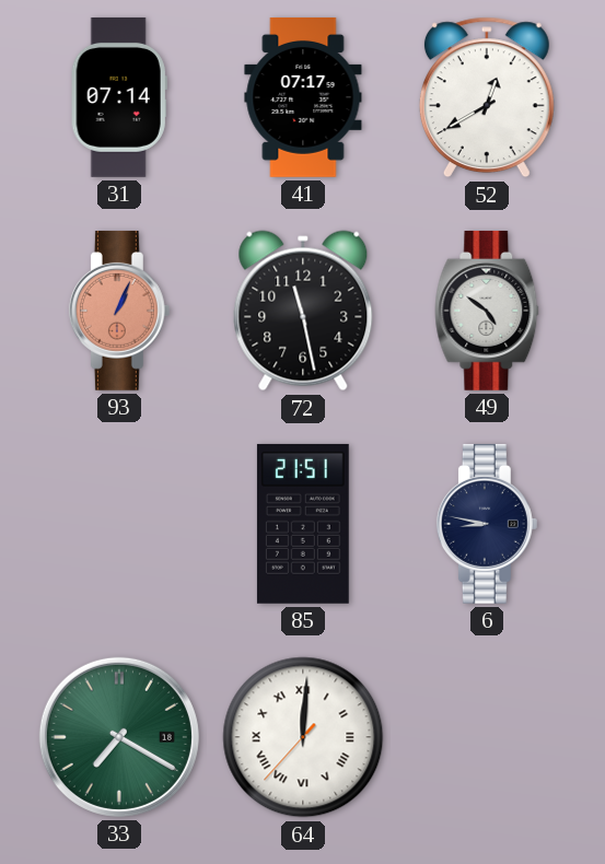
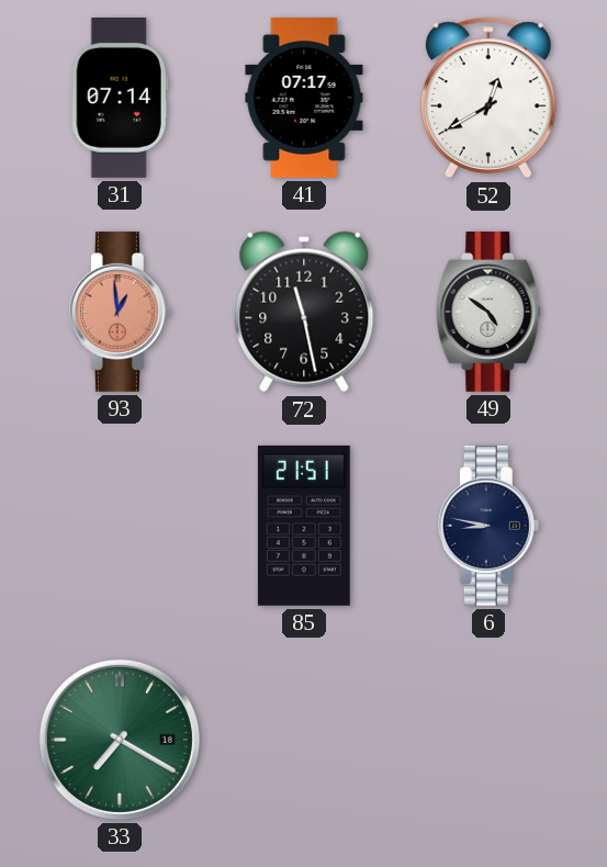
93: 1:04 -> 12:59 (120, 312)
64: 12:00 -> none (303, 737)
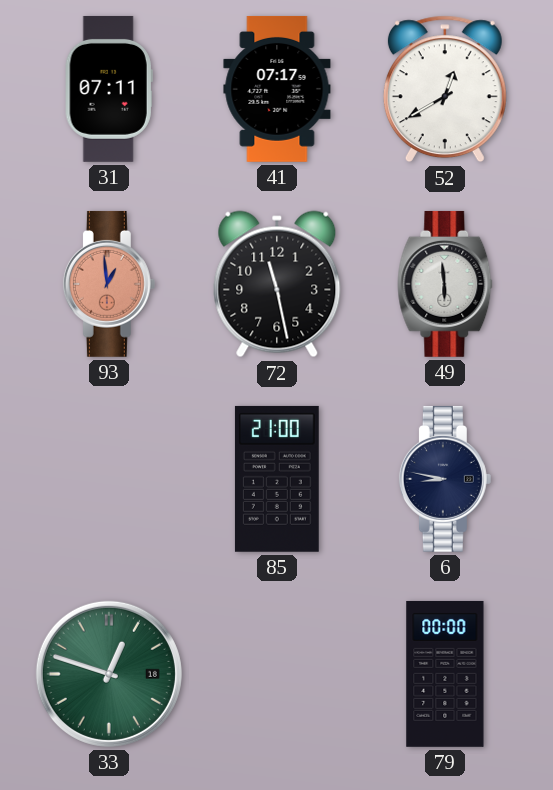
31: 07:14 -> 07:11 (109, 89)
49: 4:51 -> 5:59 (445, 284)
85: 21:51 -> 21:00 (277, 479)
33: 7:20 -> 12:48 (109, 674)
79: none -> 00:00 (445, 674)
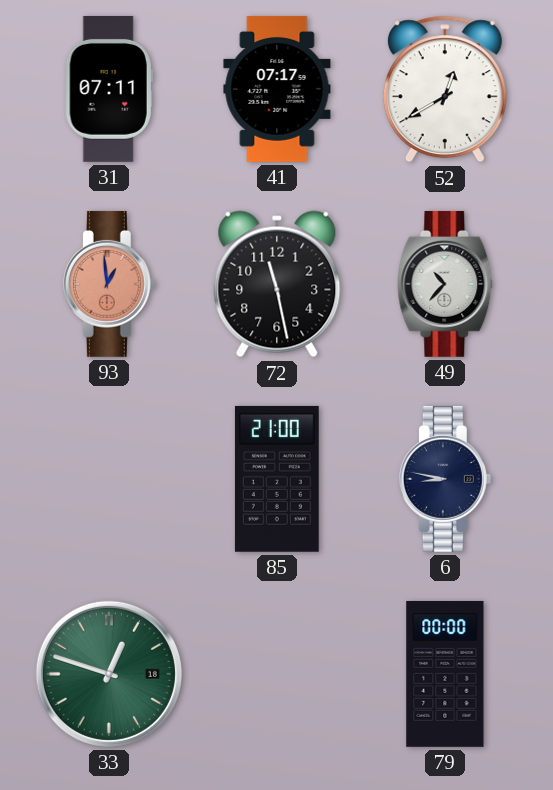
49: 5:59 -> 10:37 (445, 284)
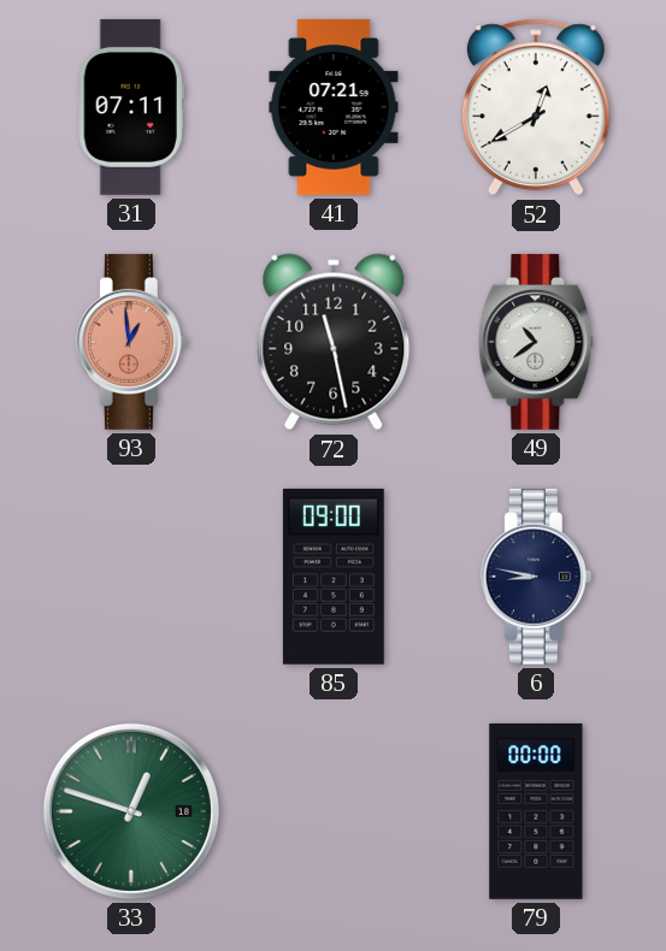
41: 07:17 -> 07:21 (334, 107)
49: 10:37 -> 10:39 (536, 342)
85: 21:00 -> 09:00 (334, 577)
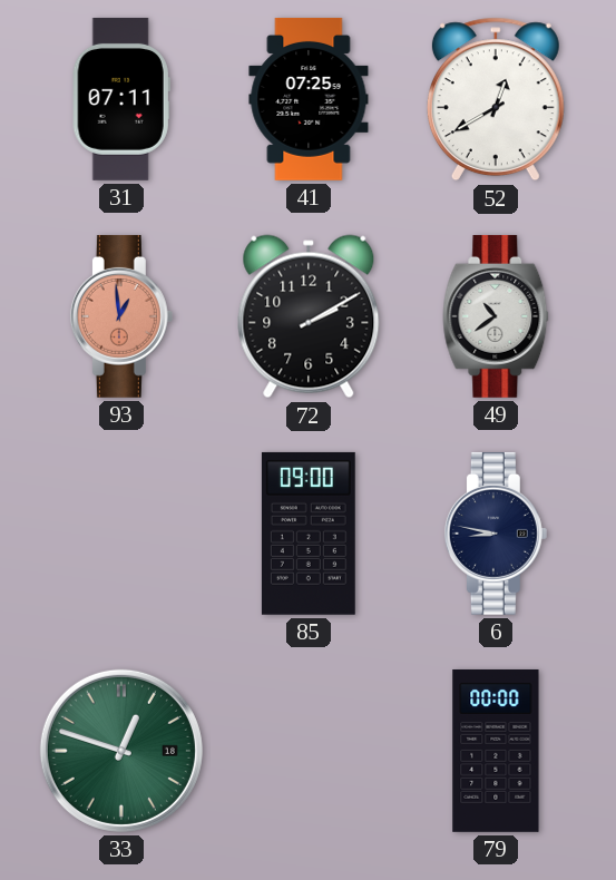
41: 07:21 -> 07:25 (309, 99)
72: 11:28 -> 2:10 (309, 316)
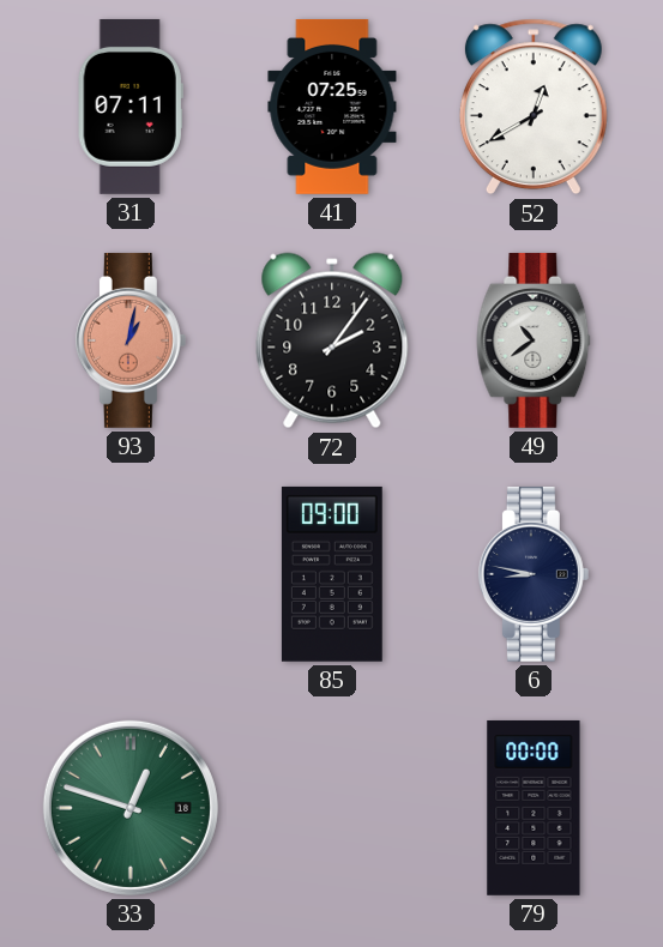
93: 12:59 -> 1:02 (131, 340)
72: 2:10 -> 2:06 (332, 340)
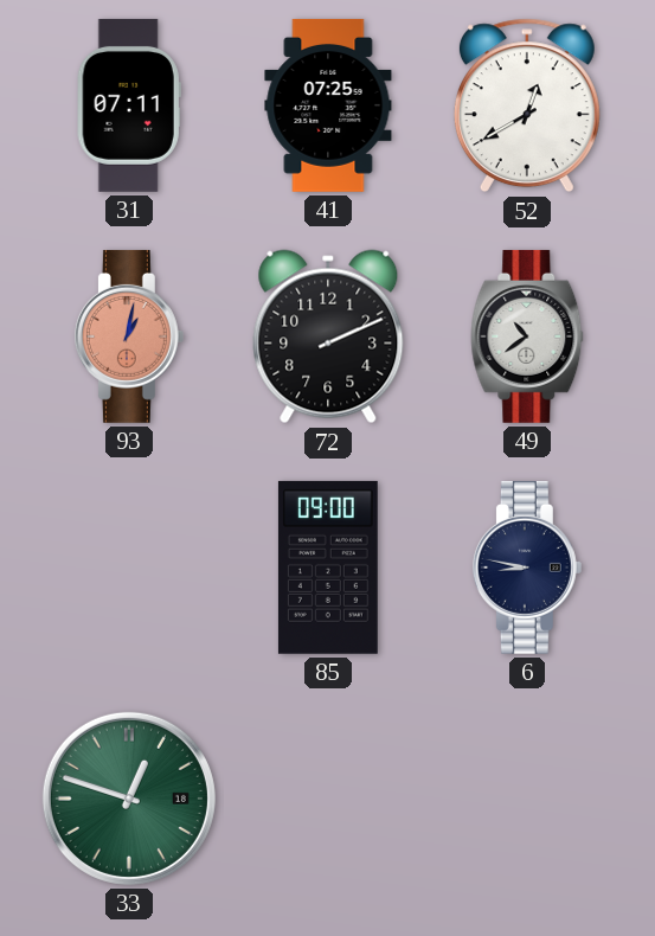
72: 2:06 -> 2:11 (328, 336)
79: 00:00 -> none (534, 808)
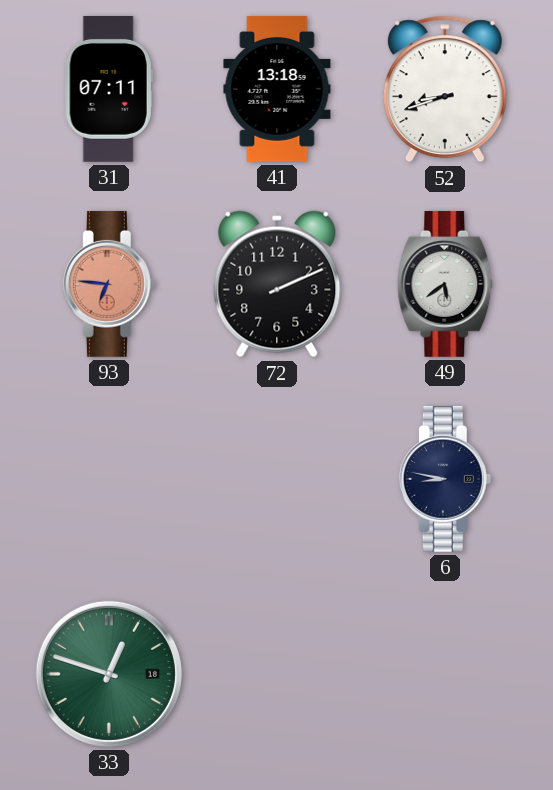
41: 07:25 -> 13:18 (277, 89)
52: 12:40 -> 8:42 (445, 89)
93: 1:02 -> 6:46 (109, 284)
49: 10:39 -> 5:39 (445, 284)
85: 09:00 -> none (328, 568)
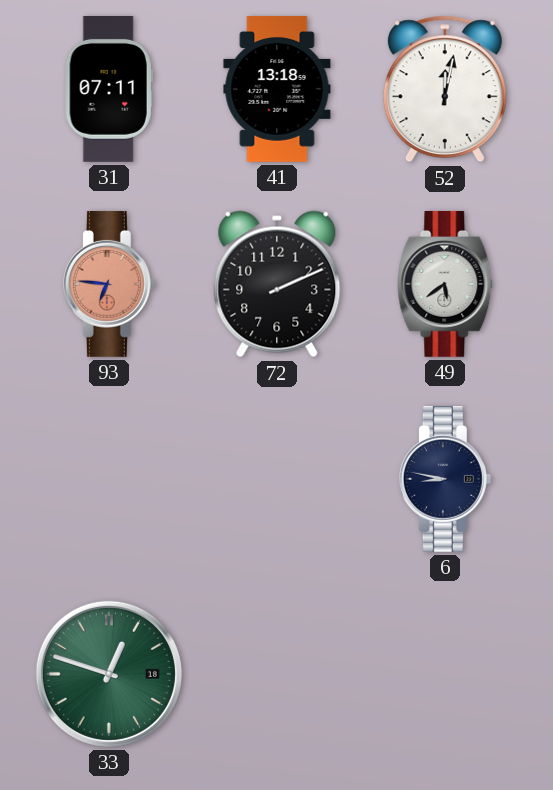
52: 8:42 -> 12:02 (445, 89)
